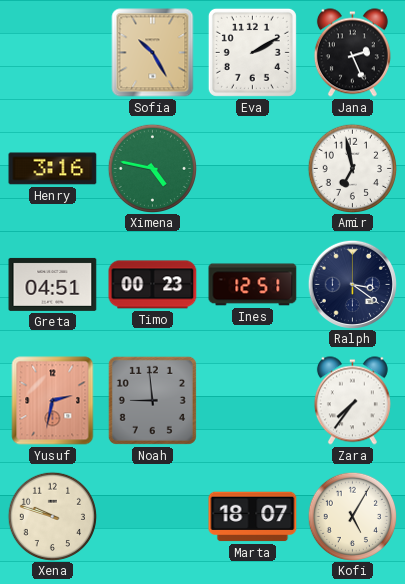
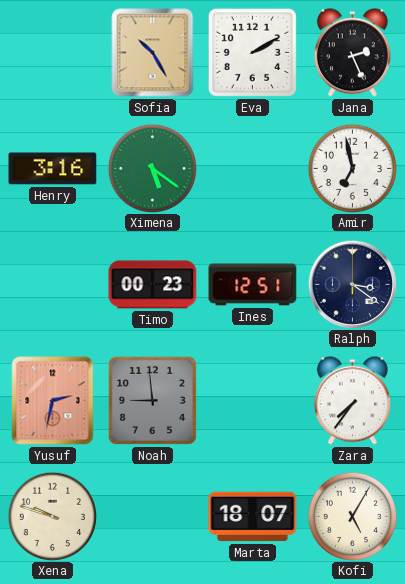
Ximena: 4:47 -> 5:21 (152, 168)
Greta: 04:51 -> none (53, 284)
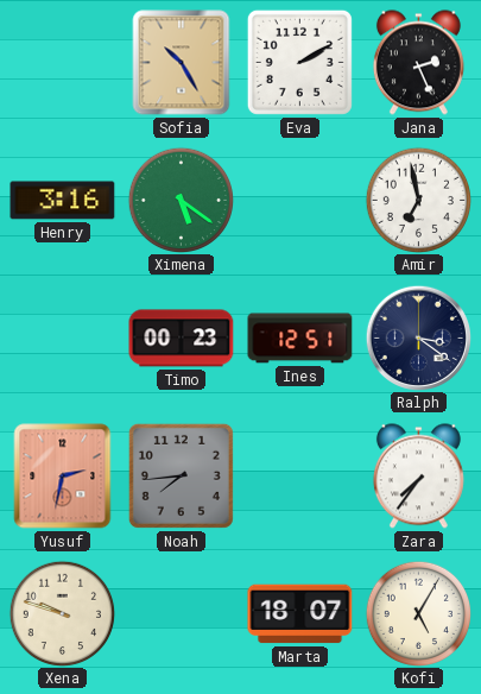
Noah: 8:59 -> 7:44 (181, 475)
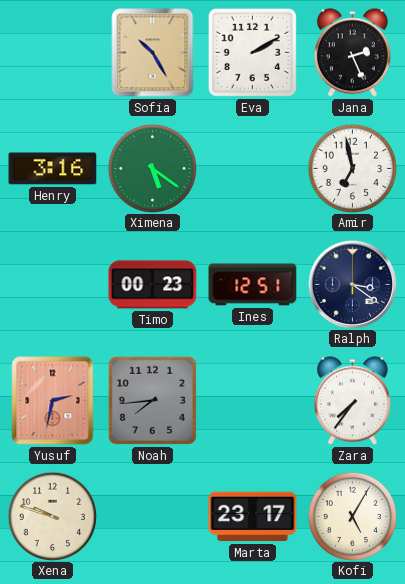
Marta: 18:07 -> 23:17 (253, 517)
